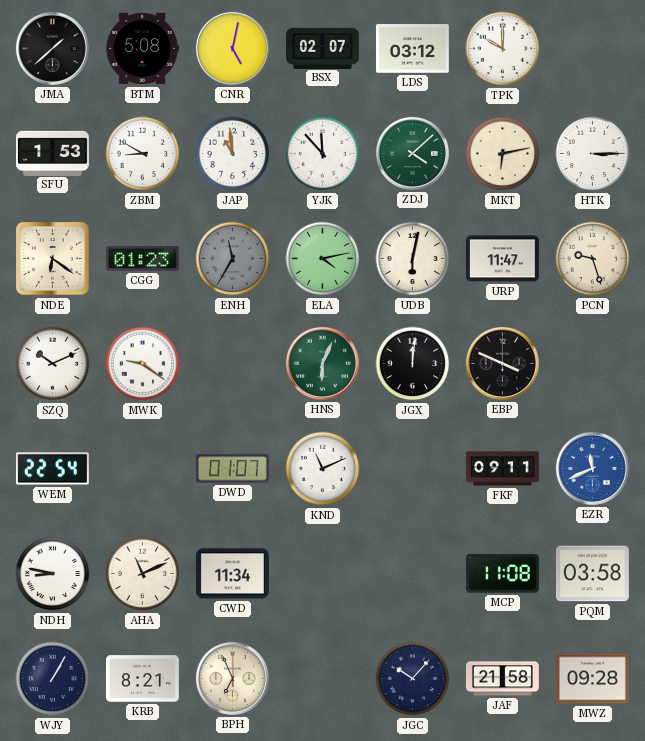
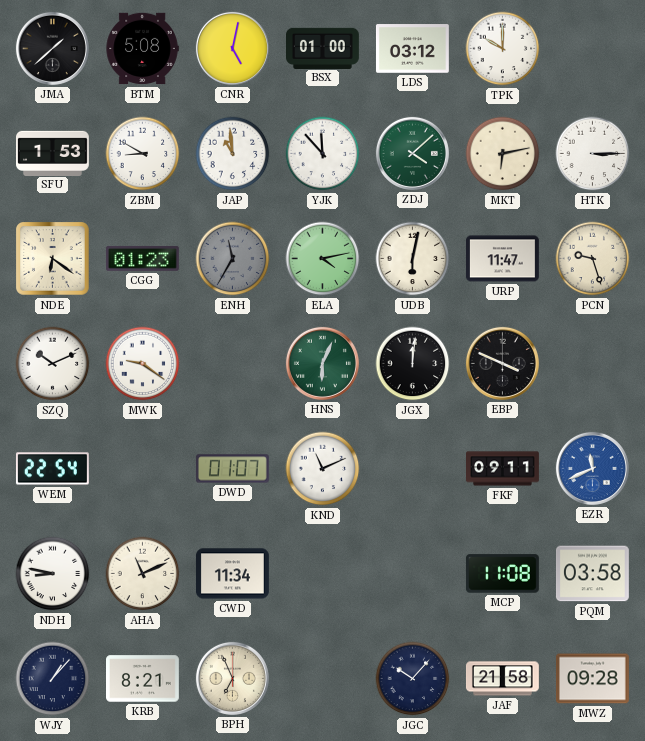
BSX: 02:07 -> 01:00 (323, 48)
WJY: 1:05 -> 1:07 (53, 679)
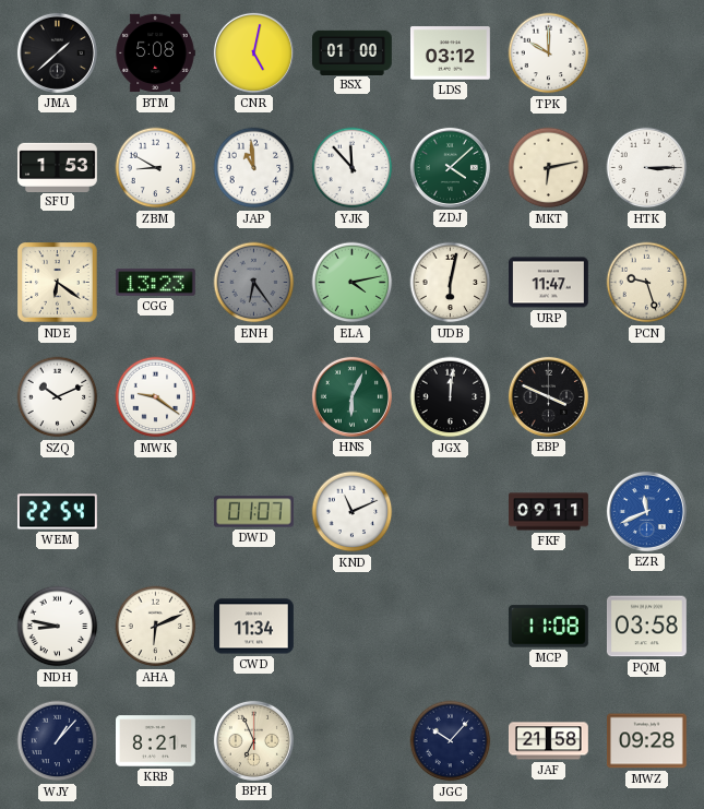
CGG: 01:23 -> 13:23 (155, 282)
ENH: 11:35 -> 6:24 (254, 283)
AHA: 11:11 -> 6:11 (156, 627)
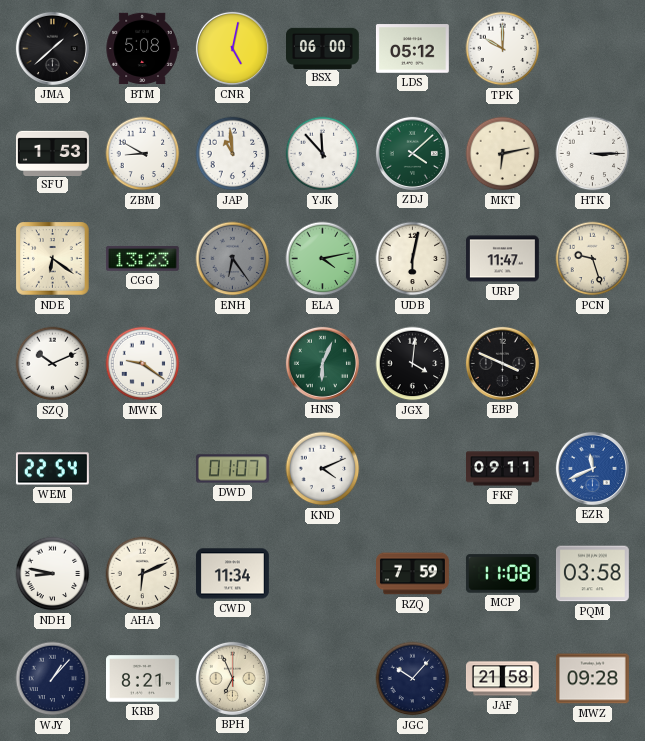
BSX: 01:00 -> 06:00 (323, 48)
LDS: 03:12 -> 05:12 (412, 49)
JGX: 12:01 -> 4:01 (413, 364)
KND: 11:11 -> 4:11 (323, 469)
RZQ: none -> 7:59 (413, 574)
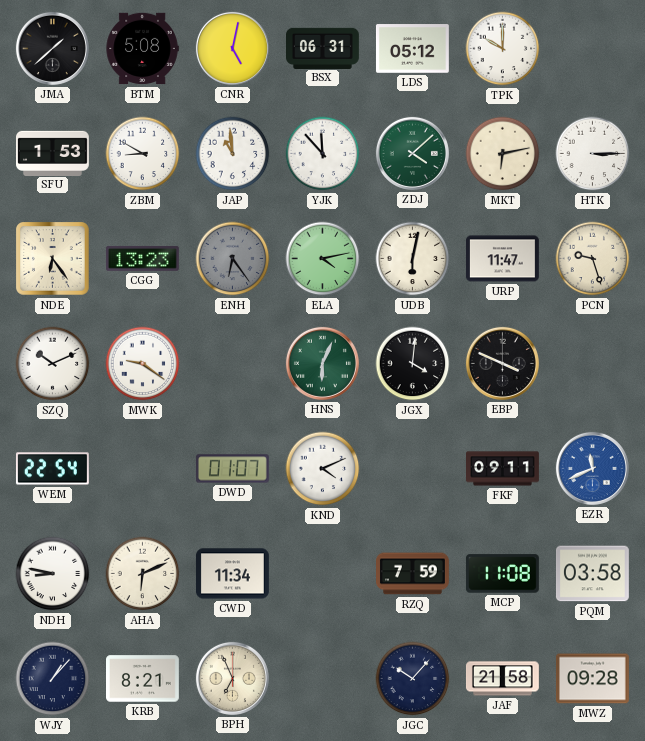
BSX: 06:00 -> 06:31 (323, 48)
NDE: 6:21 -> 6:24 (53, 259)
